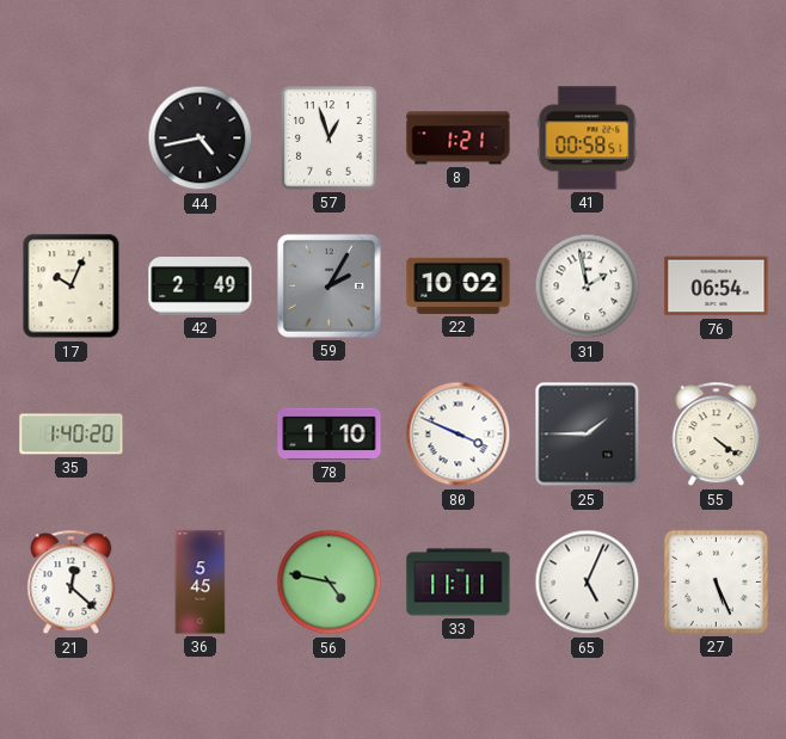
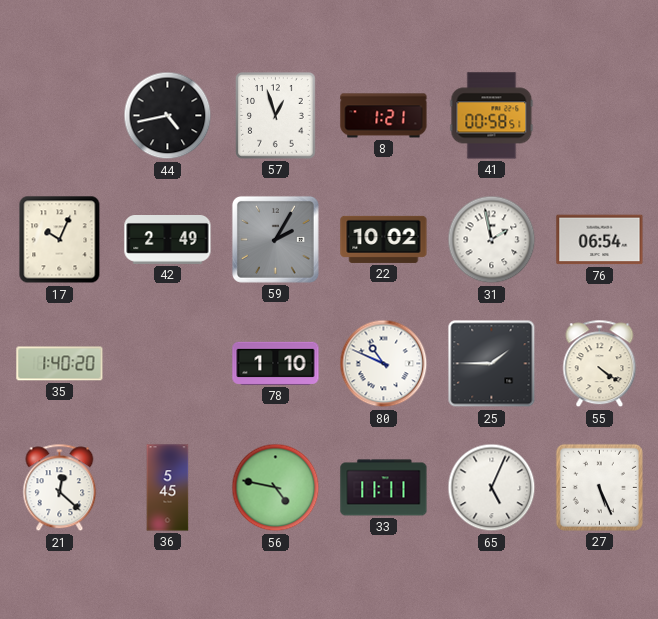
80: 3:49 -> 10:49 (384, 364)
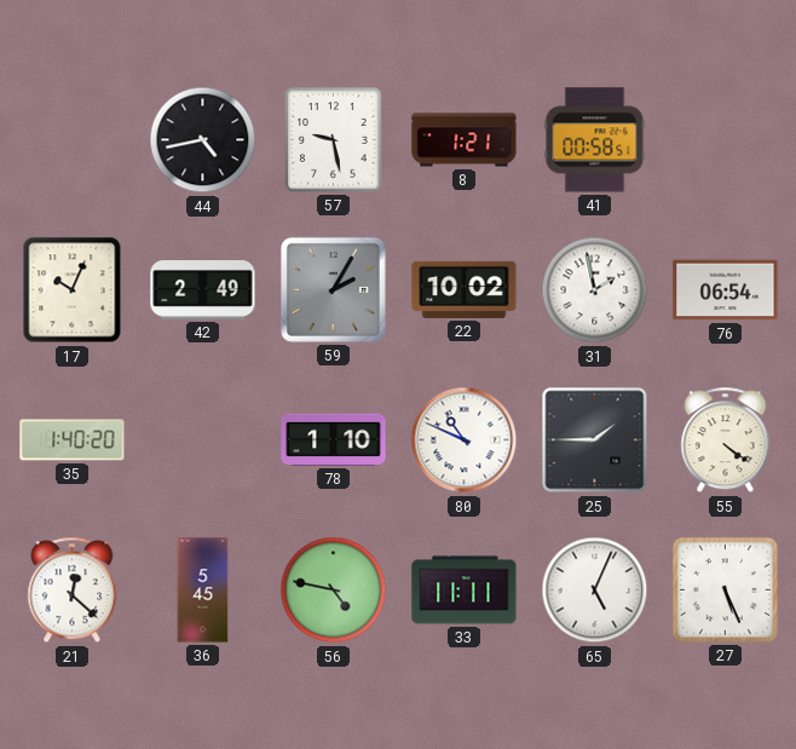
57: 12:57 -> 9:28 (334, 140)
